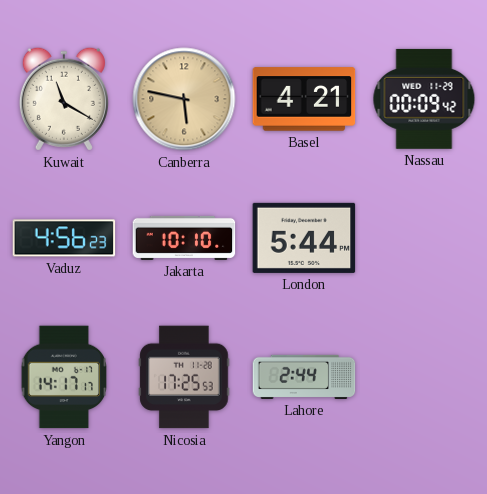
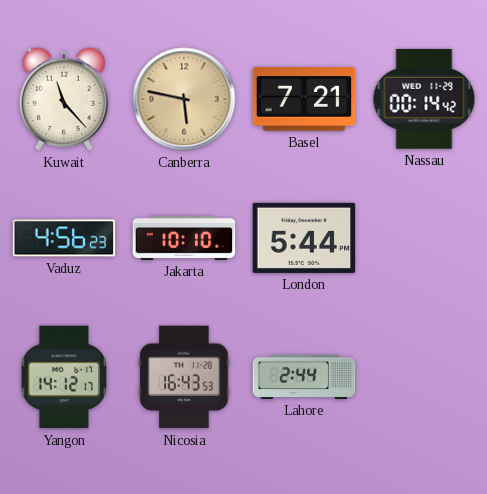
Kuwait: 11:20 -> 11:23 (64, 99)
Basel: 4:21 -> 7:21 (304, 99)
Nassau: 00:09 -> 00:14 (424, 99)
Yangon: 14:17 -> 14:12 (64, 377)
Nicosia: 17:25 -> 16:43 (184, 377)
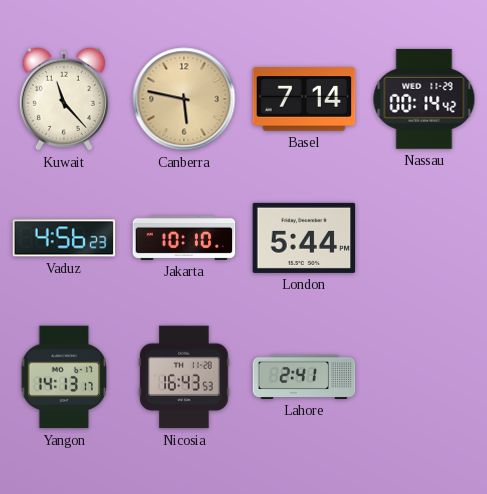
Basel: 7:21 -> 7:14 (304, 99)
Yangon: 14:12 -> 14:13 (64, 377)
Lahore: 2:44 -> 2:41 (304, 377)
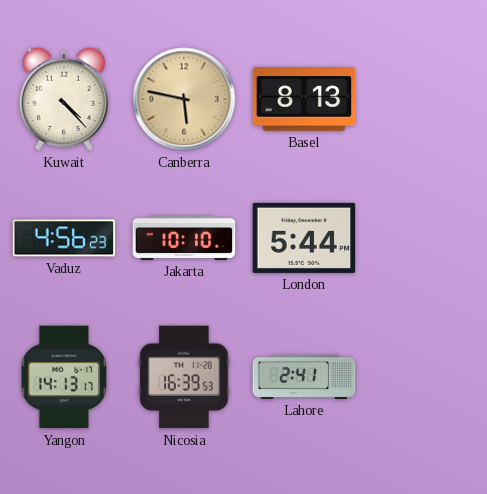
Kuwait: 11:23 -> 4:23 (64, 99)
Basel: 7:14 -> 8:13 (304, 99)
Nassau: 00:14 -> none (424, 99)
Nicosia: 16:43 -> 16:39 (184, 377)
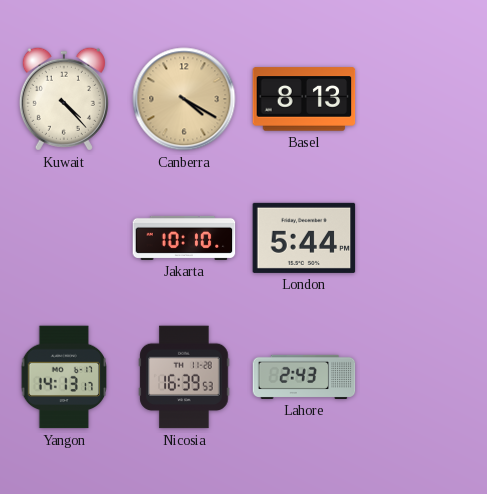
Canberra: 5:47 -> 4:20 (184, 99)
Vaduz: 4:56 -> none (64, 238)
Lahore: 2:41 -> 2:43 (304, 377)
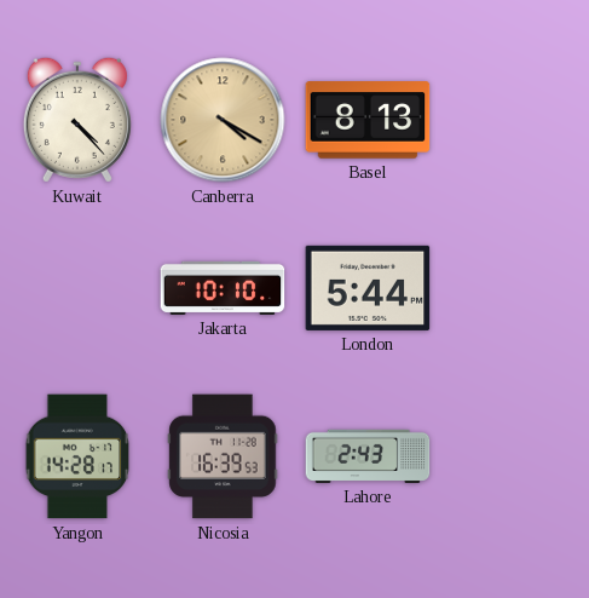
Yangon: 14:13 -> 14:28 (77, 456)
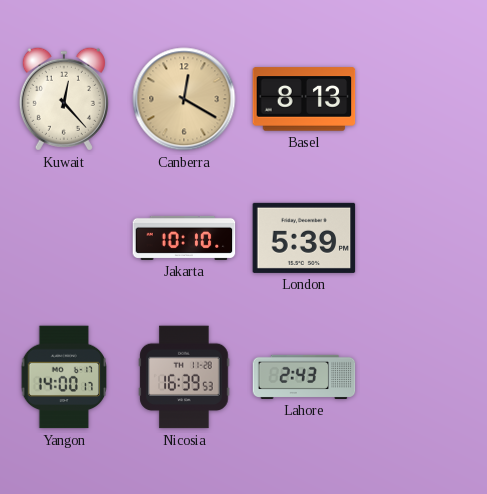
Kuwait: 4:23 -> 12:23 (64, 99)
Canberra: 4:20 -> 12:20 (184, 99)
London: 5:44 -> 5:39 (304, 238)
Yangon: 14:28 -> 14:00 (64, 377)
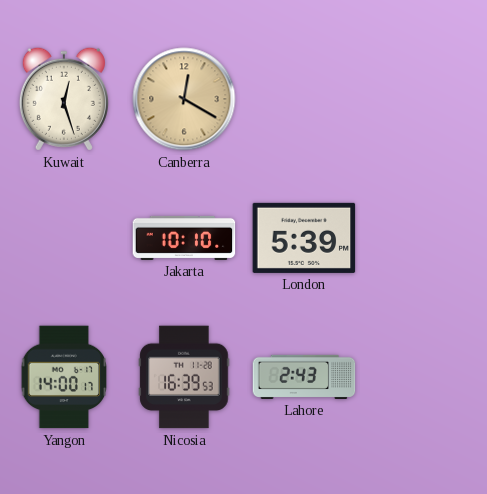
Kuwait: 12:23 -> 12:27 (64, 99)
Basel: 8:13 -> none (304, 99)
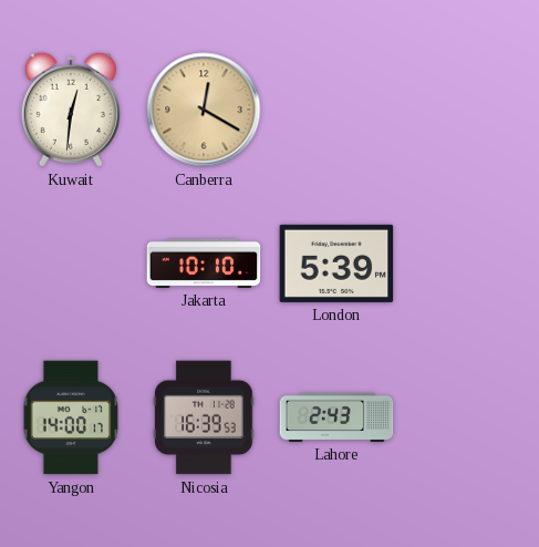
Kuwait: 12:27 -> 12:31 (71, 110)
